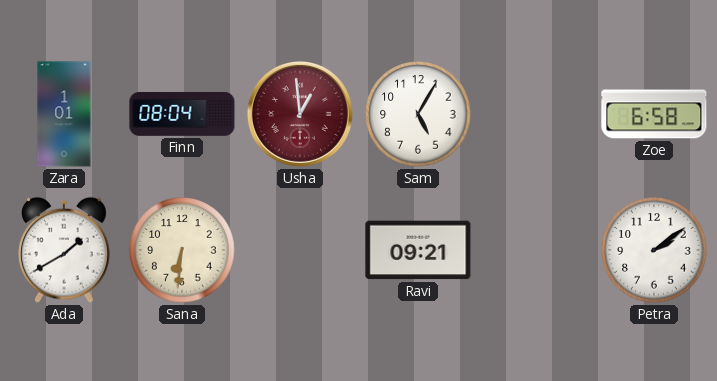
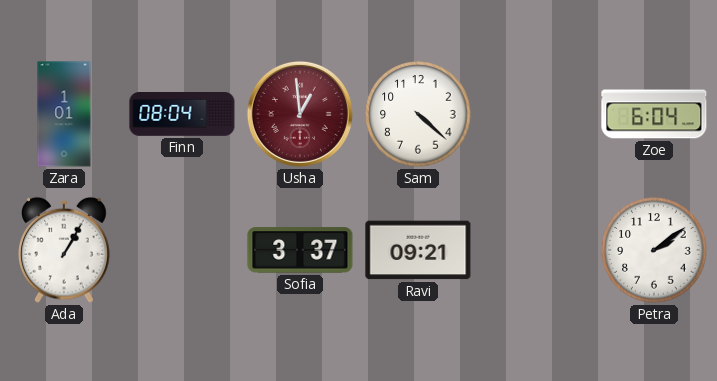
Sam: 5:05 -> 4:22 (418, 114)
Zoe: 6:58 -> 6:04 (654, 114)
Ada: 1:40 -> 1:05 (65, 250)
Sana: 6:31 -> none (182, 250)
Sofia: none -> 3:37 (300, 250)
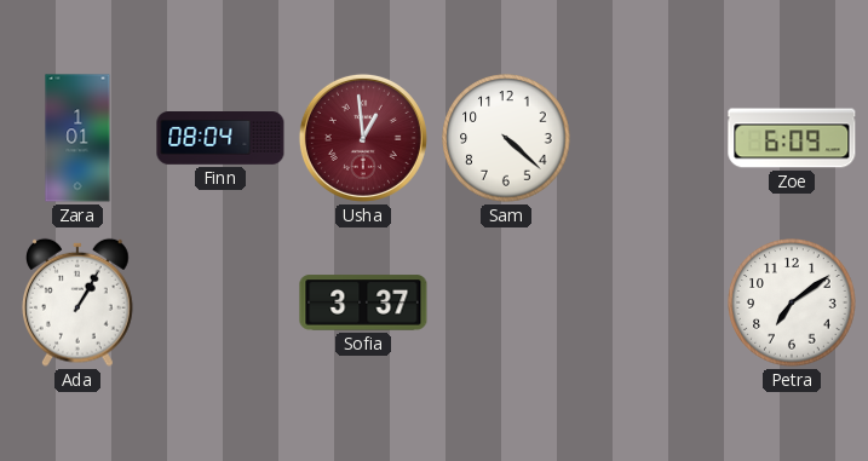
Zoe: 6:04 -> 6:09 (792, 138)
Ravi: 09:21 -> none (418, 250)
Petra: 2:09 -> 7:09 (792, 302)
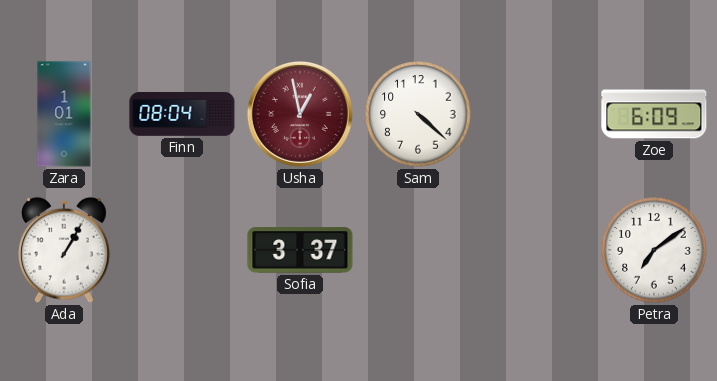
Usha: 12:59 -> 12:58 (300, 114)
